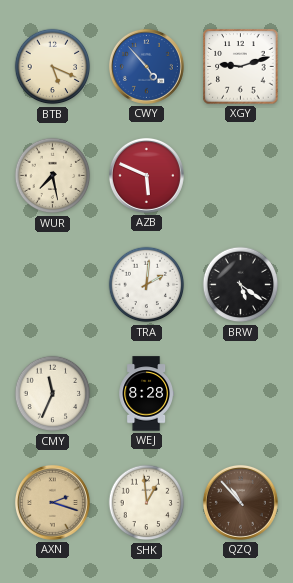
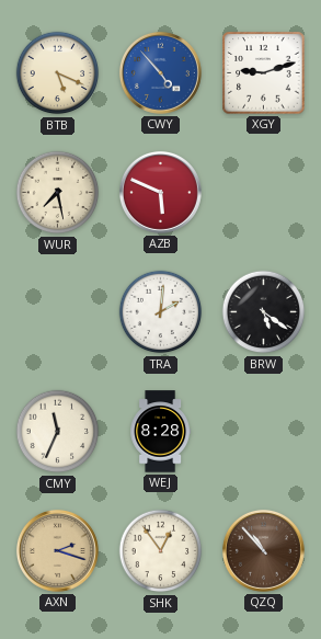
SHK: 12:59 -> 12:54 (161, 551)
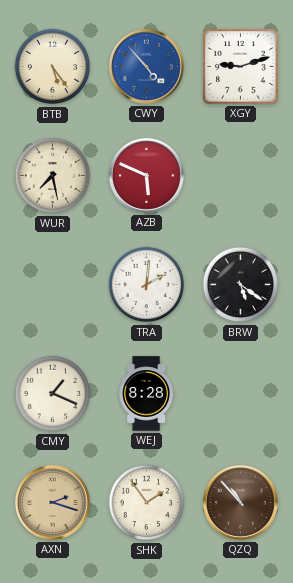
BTB: 5:19 -> 5:24 (53, 67)
CMY: 11:34 -> 1:19 (53, 394)
SHK: 12:54 -> 1:54 (147, 503)
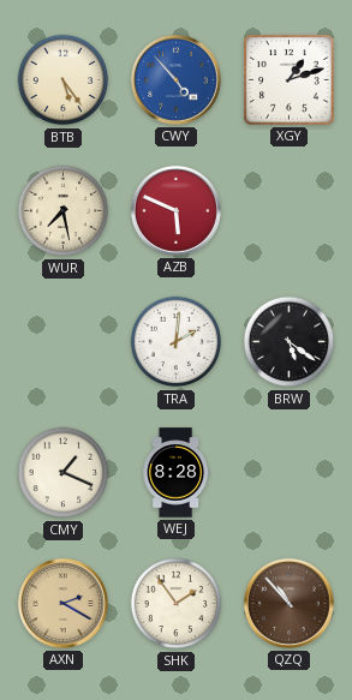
XGY: 9:12 -> 1:12 (290, 80)
AXN: 2:18 -> 2:20 (62, 603)
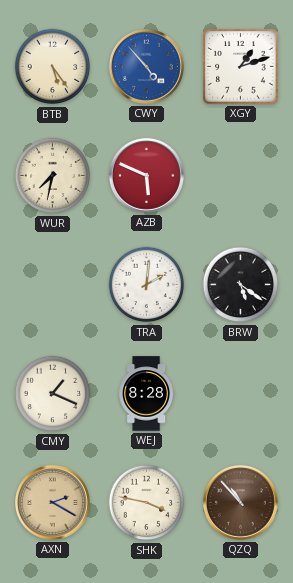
WUR: 7:28 -> 7:32 (53, 176)
SHK: 1:54 -> 3:47 (147, 503)
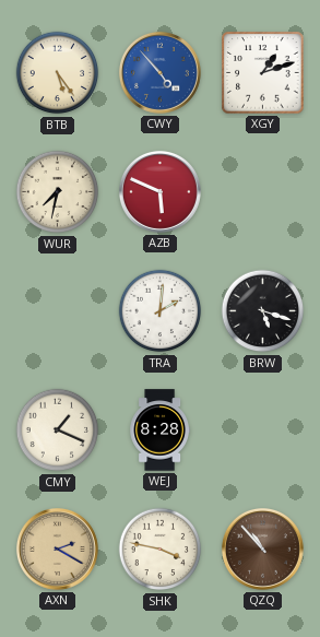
BRW: 5:21 -> 5:18 (263, 311)
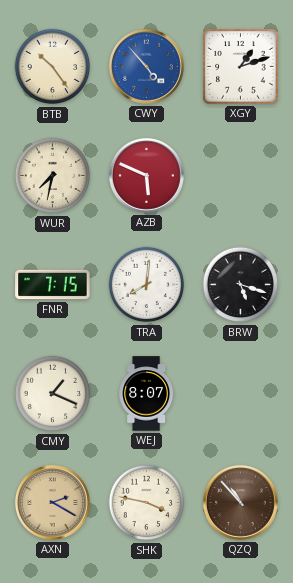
BTB: 5:24 -> 10:24 (53, 67)
FNR: none -> 7:15 (53, 285)
TRA: 2:01 -> 8:01 (147, 285)
WEJ: 8:28 -> 8:07 (146, 394)
